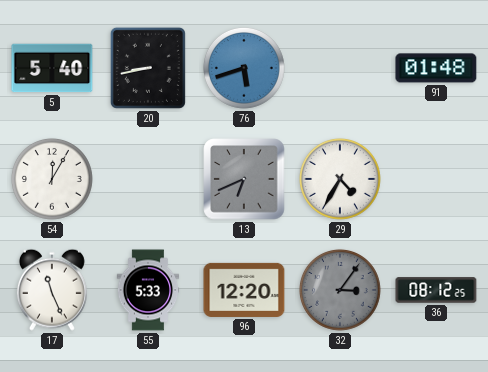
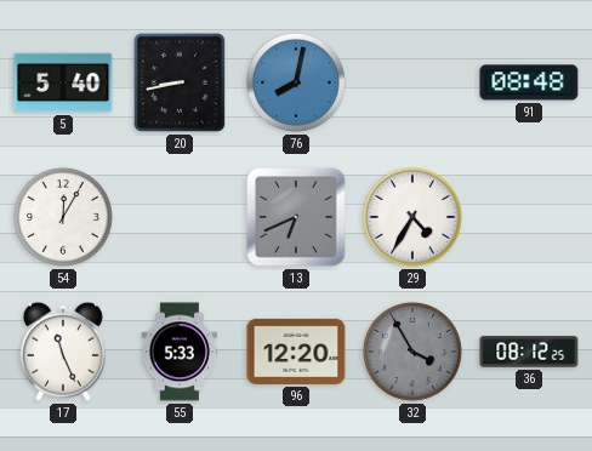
76: 5:42 -> 8:02 (296, 82)
91: 01:48 -> 08:48 (529, 82)
32: 3:06 -> 3:55 (412, 352)
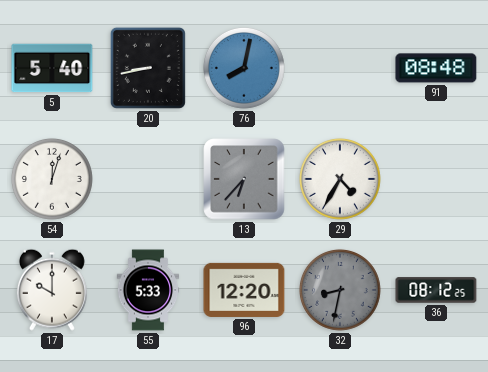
54: 12:05 -> 12:03 (52, 179)
13: 6:41 -> 6:37 (244, 179)
17: 11:26 -> 10:00 (52, 290)
32: 3:55 -> 8:32 (340, 290)
